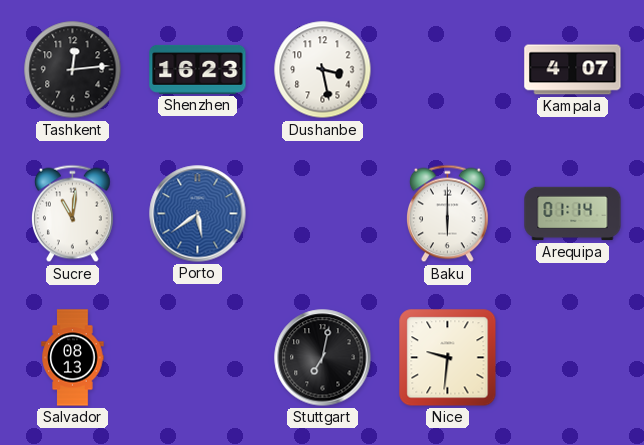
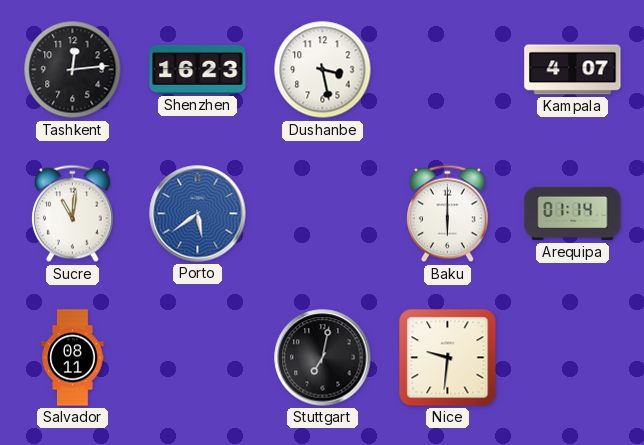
Salvador: 08:13 -> 08:11 (73, 358)
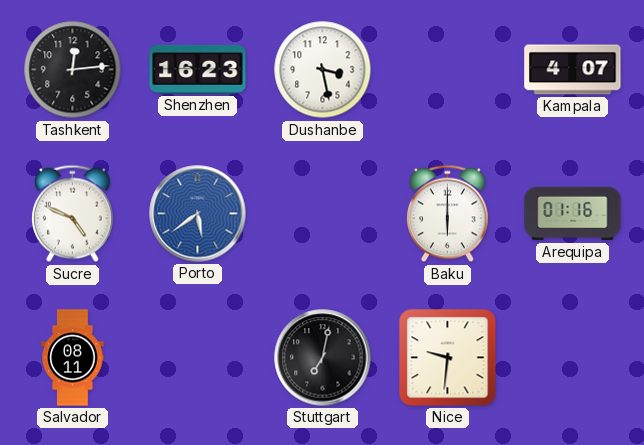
Sucre: 11:01 -> 4:49 (73, 214)
Arequipa: 01:14 -> 01:16 (573, 214)
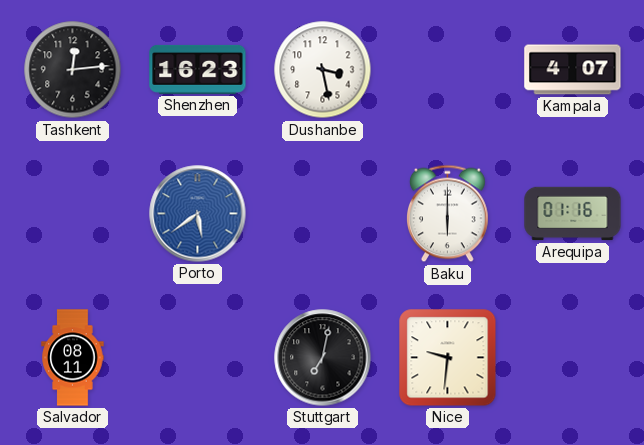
Sucre: 4:49 -> none (73, 214)
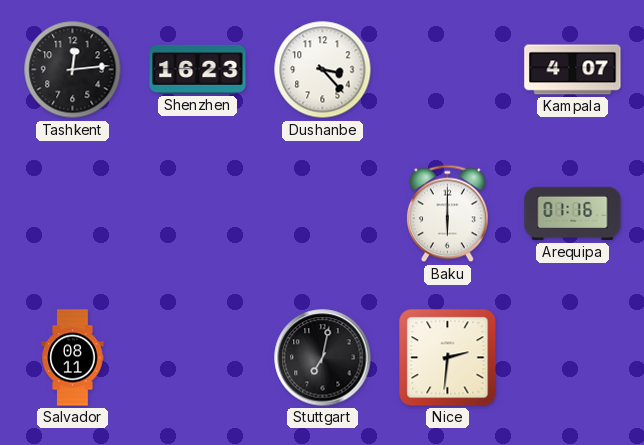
Dushanbe: 3:28 -> 3:23 (323, 70)
Porto: 5:39 -> none (198, 214)
Nice: 9:31 -> 2:31 (448, 358)
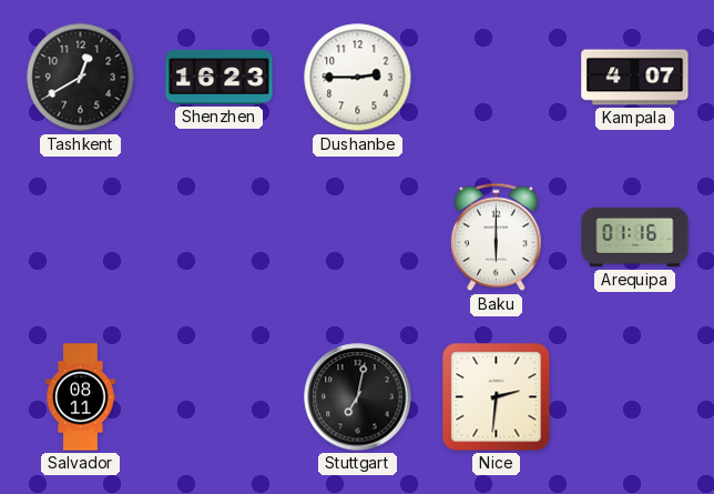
Tashkent: 12:14 -> 12:40 (81, 78)
Dushanbe: 3:23 -> 2:45 (358, 78)
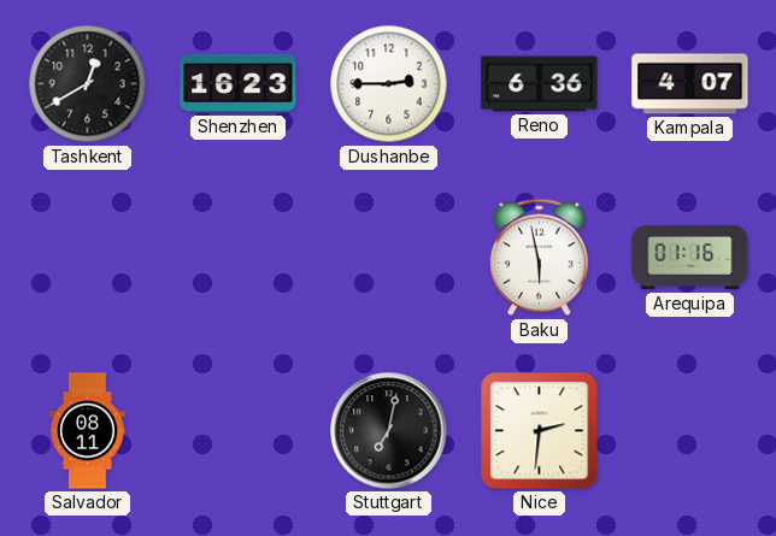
Reno: none -> 6:36 (540, 84)
Baku: 6:00 -> 5:58 (540, 258)
